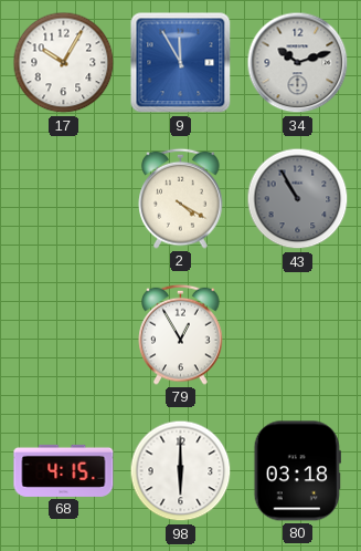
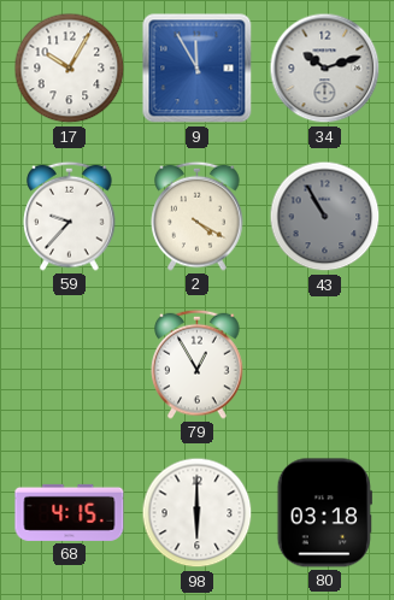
59: none -> 9:37 (70, 216)
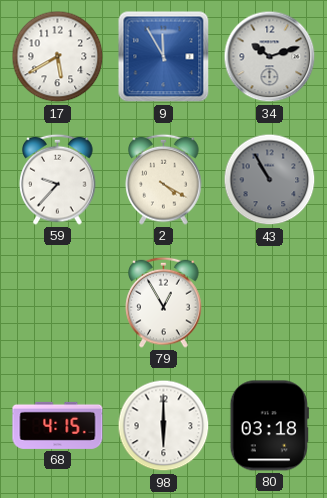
17: 10:05 -> 5:40 (58, 57)
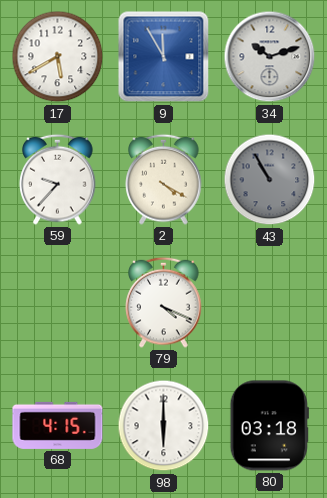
79: 12:55 -> 4:19 (164, 302)
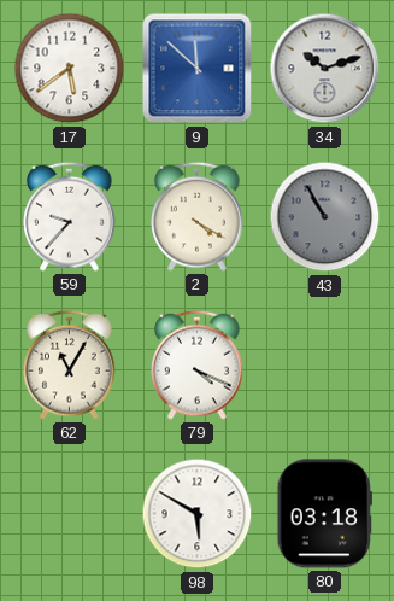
17: 5:40 -> 5:39 (70, 69)
9: 11:55 -> 11:52 (198, 69)
62: none -> 11:05 (70, 364)
68: 4:15 -> none (58, 425)
98: 6:00 -> 5:50 (198, 514)
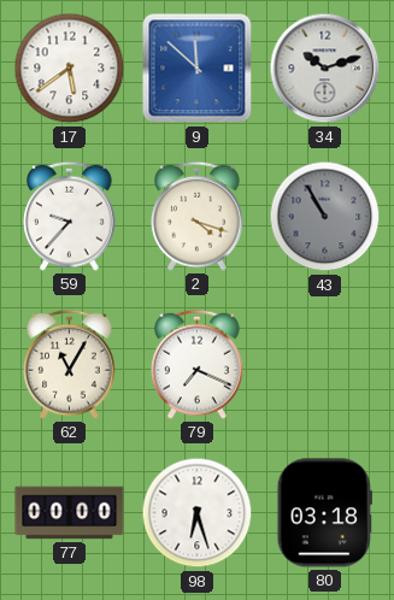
2: 4:20 -> 4:18 (198, 216)
79: 4:19 -> 7:19 (198, 364)
77: none -> 00:00 (70, 513)
98: 5:50 -> 6:27 (198, 513)
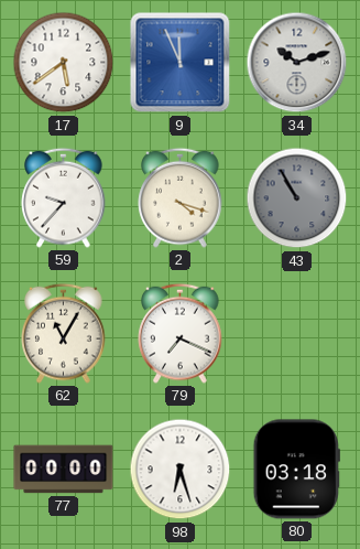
9: 11:52 -> 11:56 (181, 63)
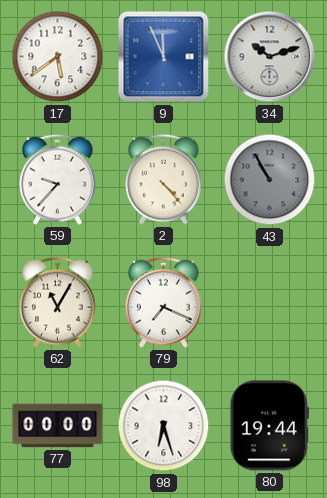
2: 4:18 -> 4:23 (164, 179)
80: 03:18 -> 19:44 (269, 426)
